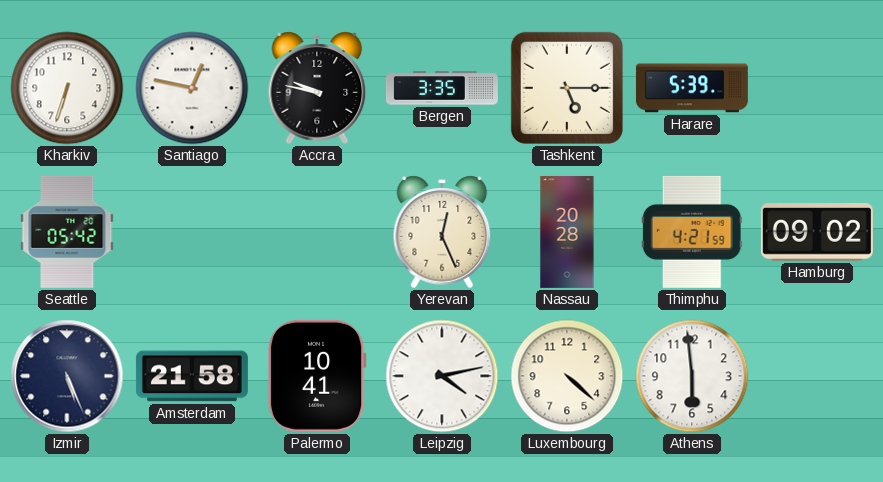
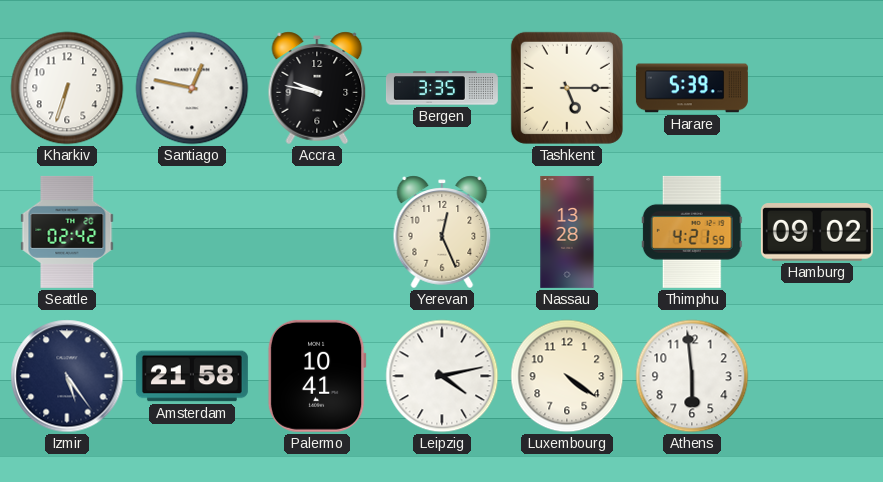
Seattle: 05:42 -> 02:42 (67, 232)
Nassau: 20:28 -> 13:28 (567, 232)
Izmir: 5:26 -> 5:24 (67, 376)
Luxembourg: 4:22 -> 4:21 (567, 376)
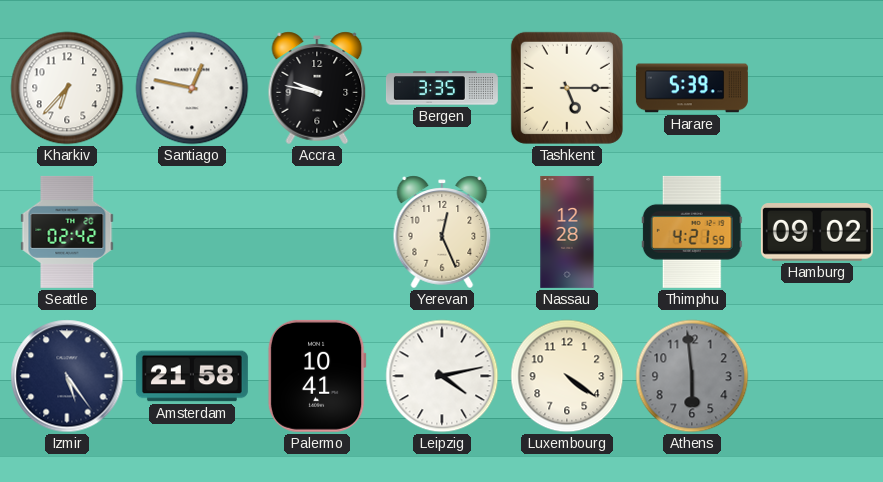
Kharkiv: 6:33 -> 6:37 (67, 88)
Nassau: 13:28 -> 12:28 (567, 232)
Athens dial: white -> grey (692, 376)
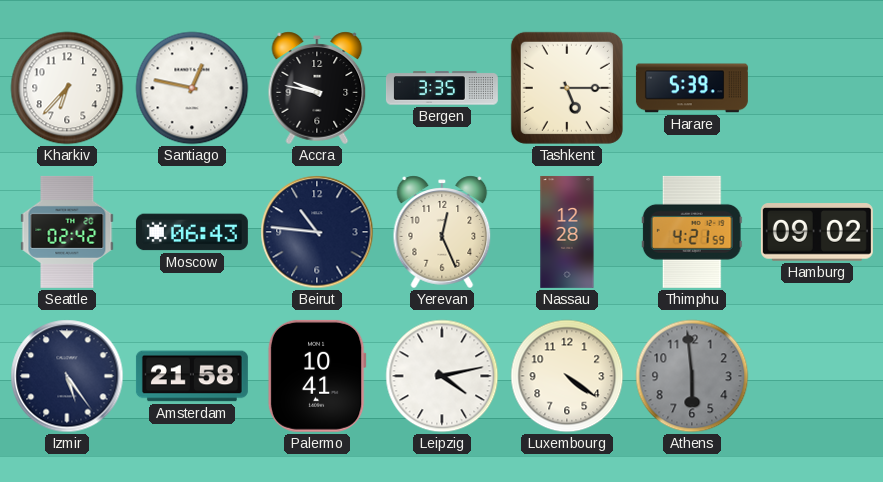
Moscow: none -> 06:43 (192, 232)
Beirut: none -> 10:46 (317, 232)
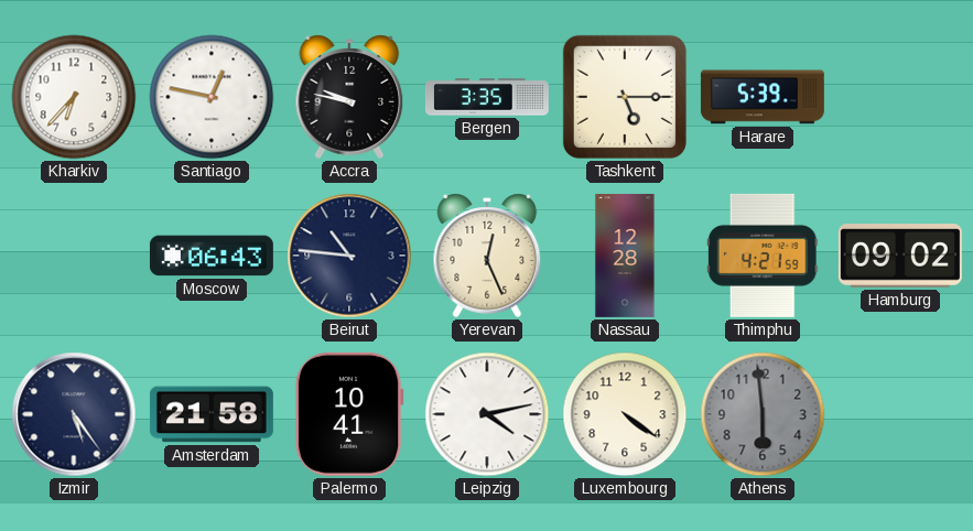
Seattle: 02:42 -> none (67, 232)
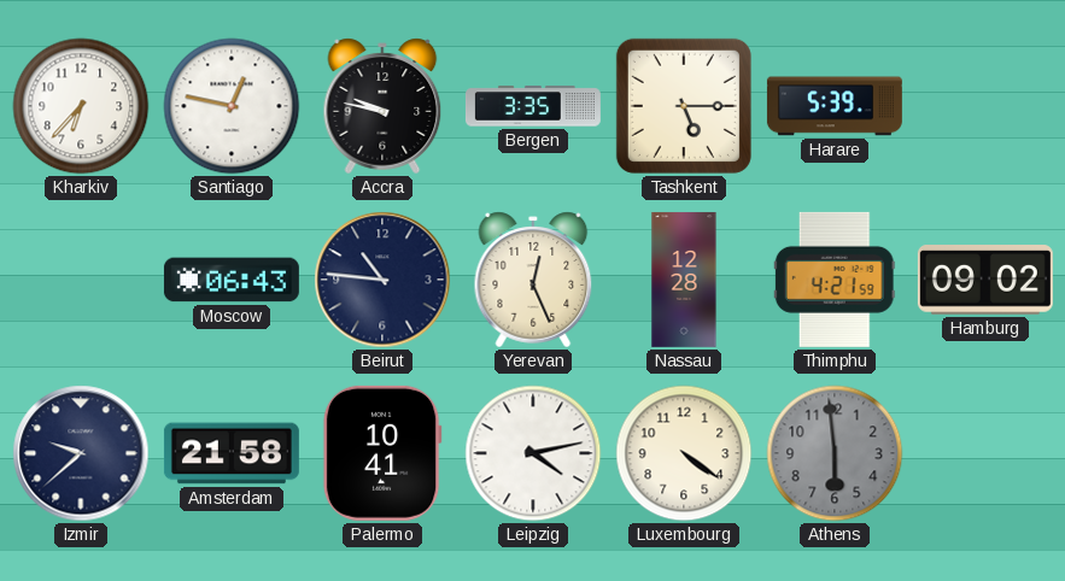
Izmir: 5:24 -> 9:38 (81, 453)
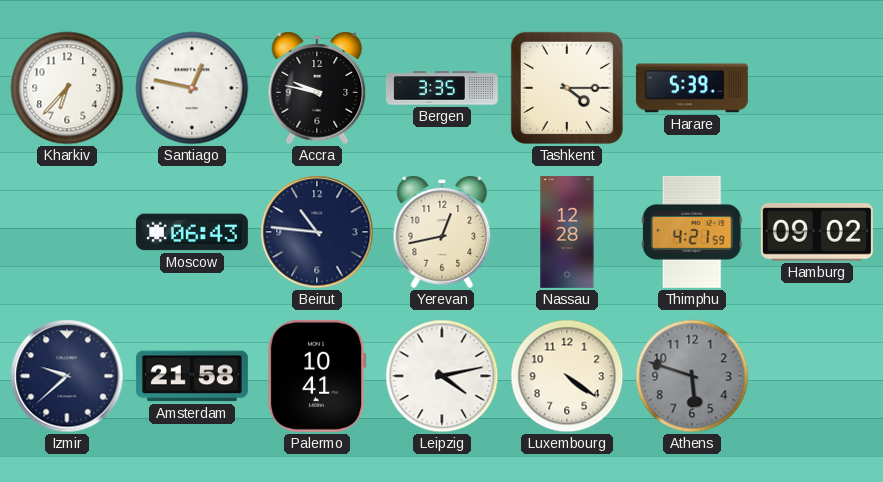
Tashkent: 5:15 -> 4:15 (567, 88)
Yerevan: 12:26 -> 12:43 (442, 232)
Athens: 5:59 -> 5:48 (692, 376)
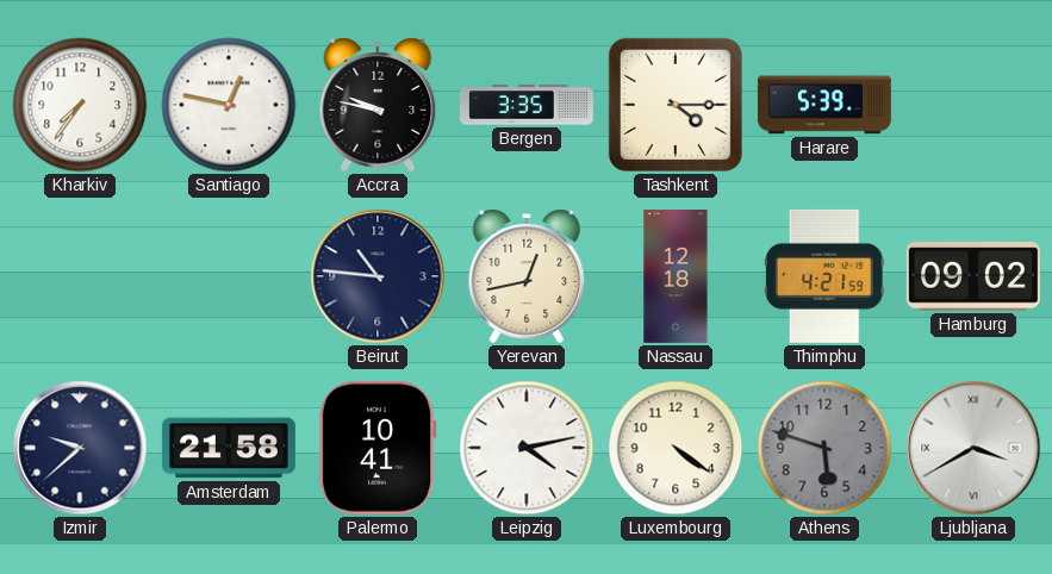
Kharkiv: 6:37 -> 7:36 (80, 105)
Moscow: 06:43 -> none (192, 232)
Nassau: 12:28 -> 12:18 (676, 276)
Ljubljana: none -> 3:40 (973, 448)
